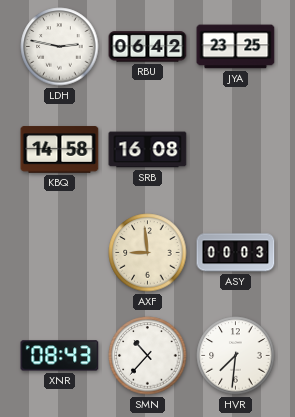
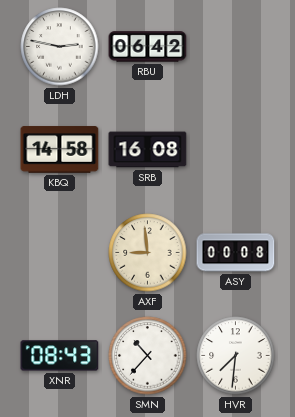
JYA: 23:25 -> none (236, 47)
ASY: 00:03 -> 00:08 (236, 253)
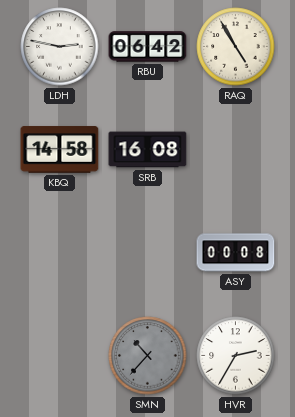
RAQ: none -> 4:55 (236, 47)
AXF: 8:59 -> none (148, 253)
XNR: 08:43 -> none (60, 356)
SMN dial: white -> grey (148, 356)
HVR: 7:31 -> 2:35 (236, 356)
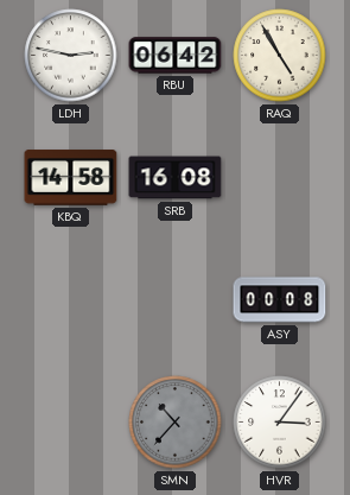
HVR: 2:35 -> 3:06 (280, 423)
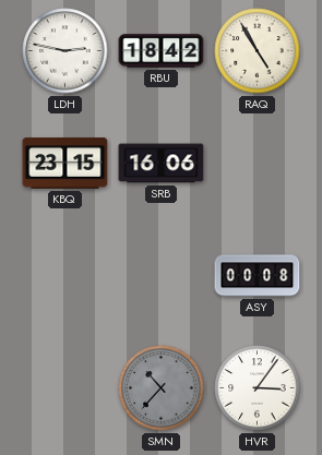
RBU: 06:42 -> 18:42 (162, 51)
KBQ: 14:58 -> 23:15 (65, 164)
SRB: 16:08 -> 16:06 (162, 164)
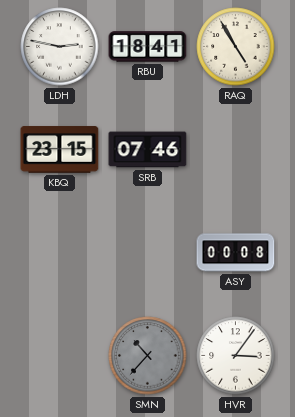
RBU: 18:42 -> 18:41 (148, 47)
SRB: 16:06 -> 07:46 (148, 150)
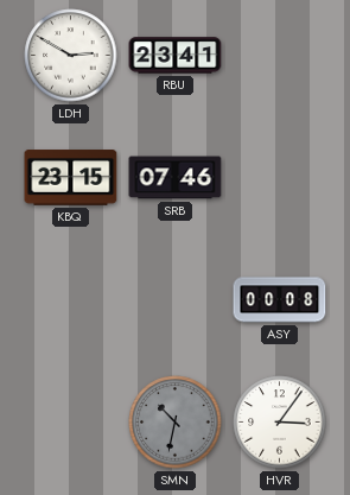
LDH: 2:47 -> 2:50 (71, 56)
RBU: 18:41 -> 23:41 (176, 56)
RAQ: 4:55 -> none (236, 47)
SMN: 10:37 -> 10:32 (176, 423)
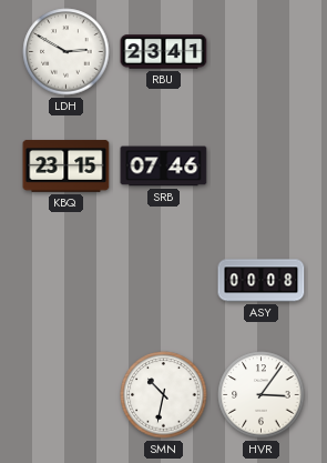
SMN dial: grey -> white (164, 395)
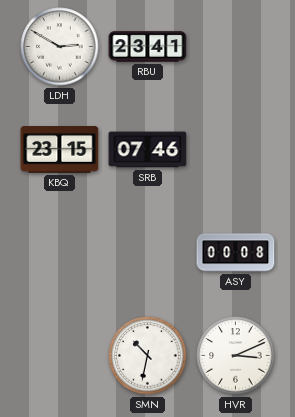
HVR: 3:06 -> 3:11 (236, 356)
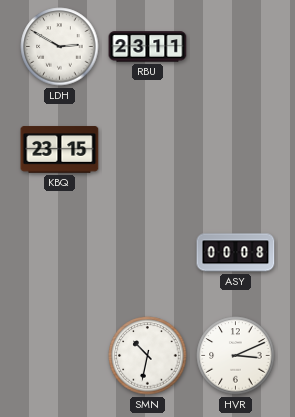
RBU: 23:41 -> 23:11 (148, 47)
SRB: 07:46 -> none (148, 150)
